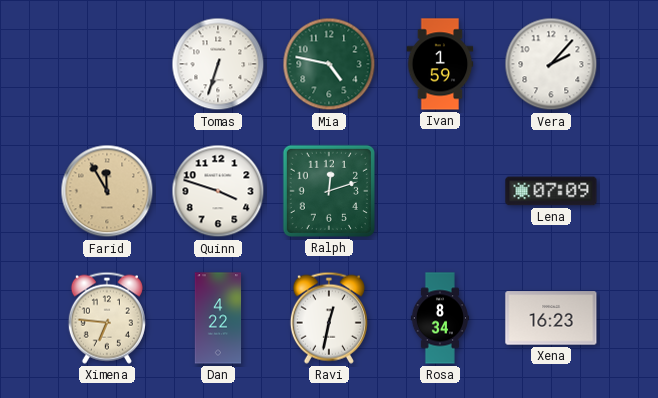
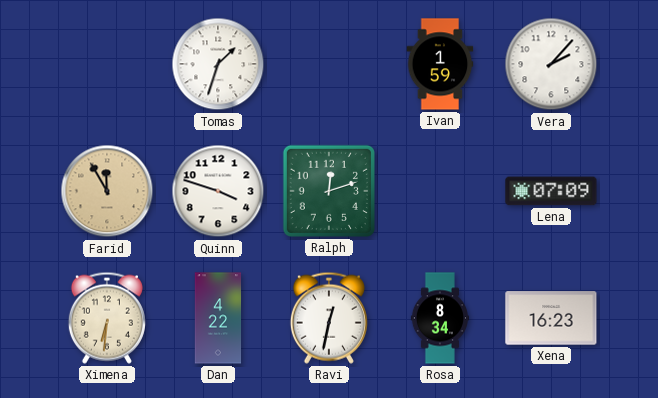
Tomas: 6:33 -> 1:33 (218, 64)
Mia: 4:47 -> none (329, 64)
Ximena: 6:46 -> 6:31 (107, 318)
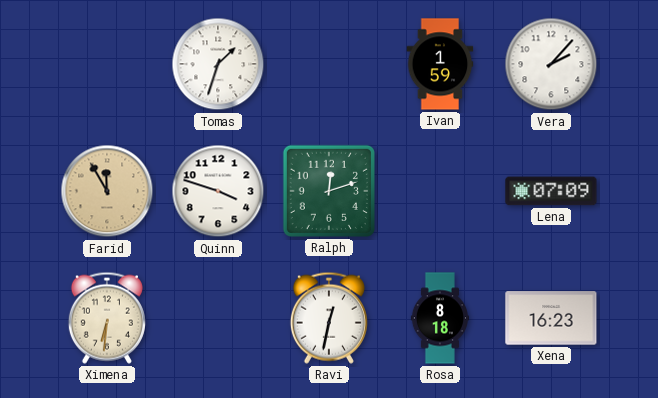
Dan: 4:22 -> none (218, 318)
Rosa: 8:34 -> 8:18 (440, 318)
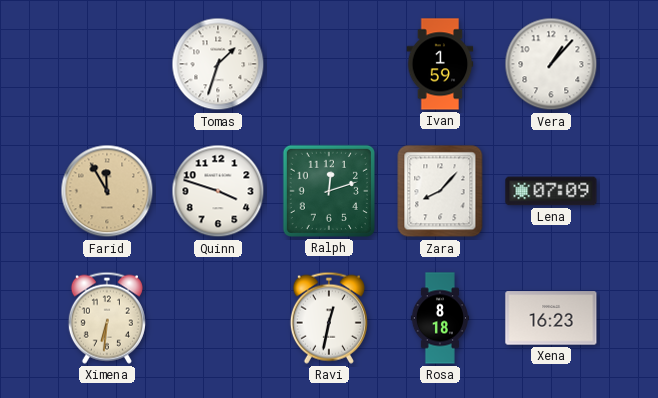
Vera: 2:07 -> 1:07 (551, 64)
Zara: none -> 8:07 (440, 191)
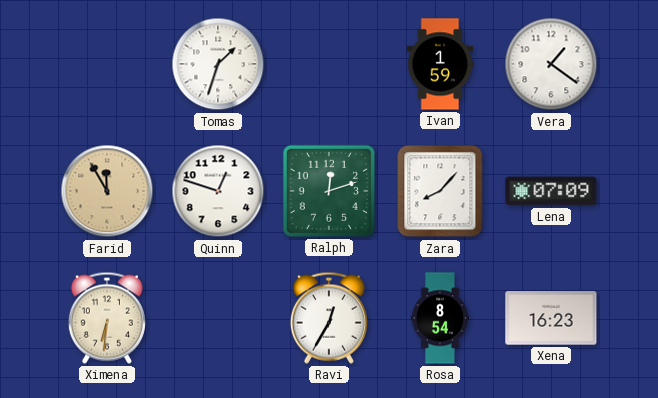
Vera: 1:07 -> 1:21 (551, 64)
Quinn: 3:48 -> 12:48 (218, 191)
Ravi: 12:32 -> 12:35 (329, 318)
Rosa: 8:18 -> 8:54 (440, 318)
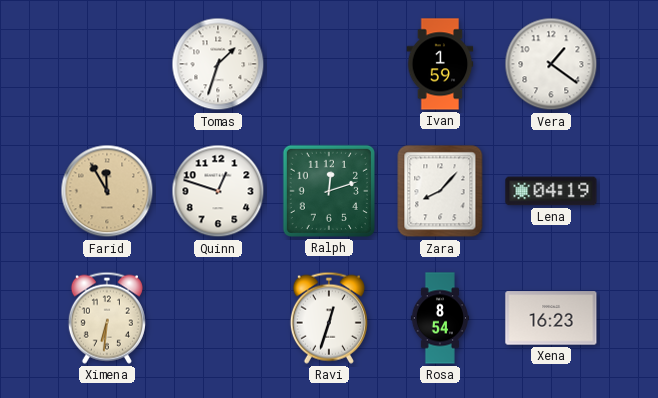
Lena: 07:09 -> 04:19 (551, 191)
Ravi: 12:35 -> 12:33 (329, 318)
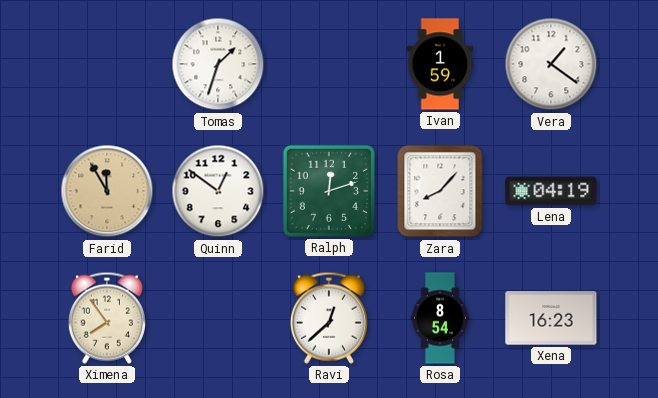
Quinn: 12:48 -> 12:51 (218, 191)
Ximena: 6:31 -> 7:54 (107, 318)
Ravi: 12:33 -> 12:38 (329, 318)
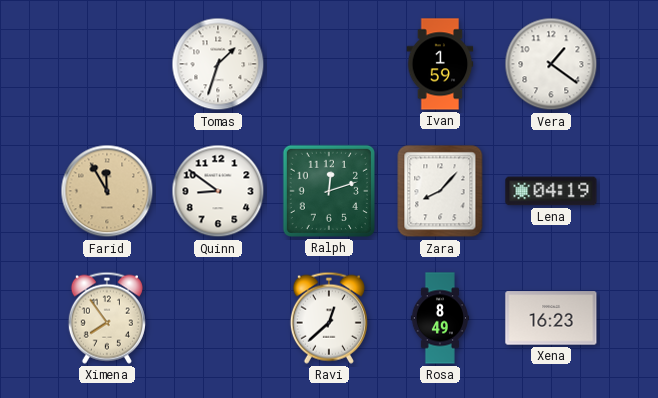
Quinn: 12:51 -> 8:51 (218, 191)
Rosa: 8:54 -> 8:49 (440, 318)
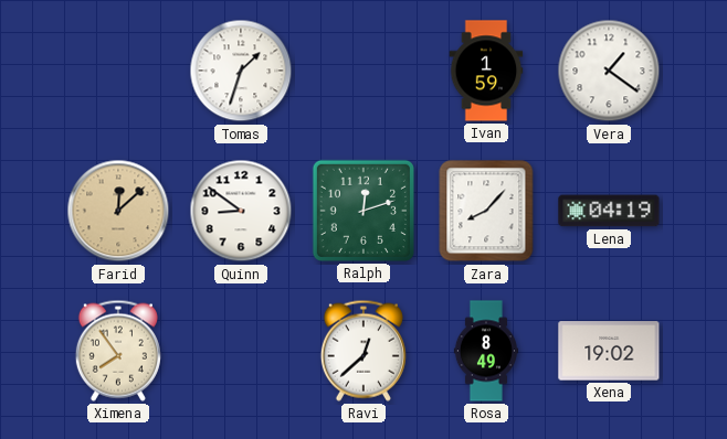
Farid: 11:55 -> 12:08 (118, 211)
Xena: 16:23 -> 19:02 (609, 351)
